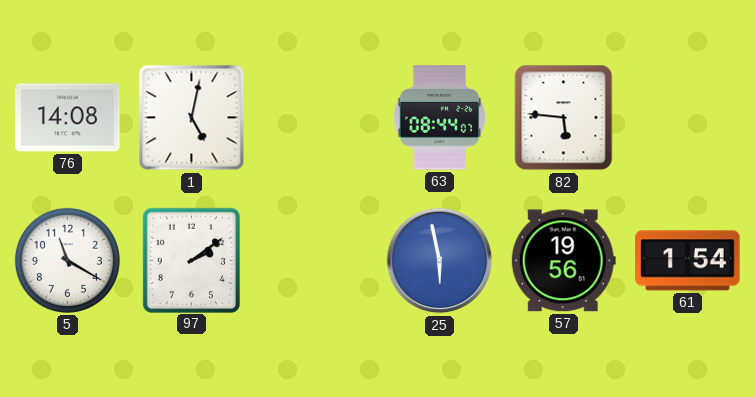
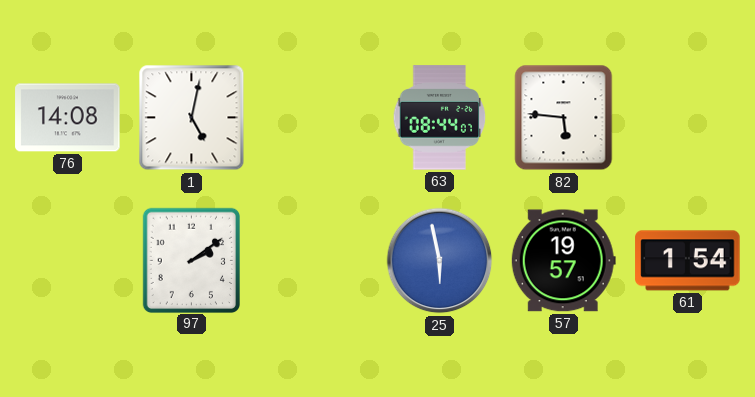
5: 11:20 -> none (67, 260)
57: 19:56 -> 19:57 (563, 261)
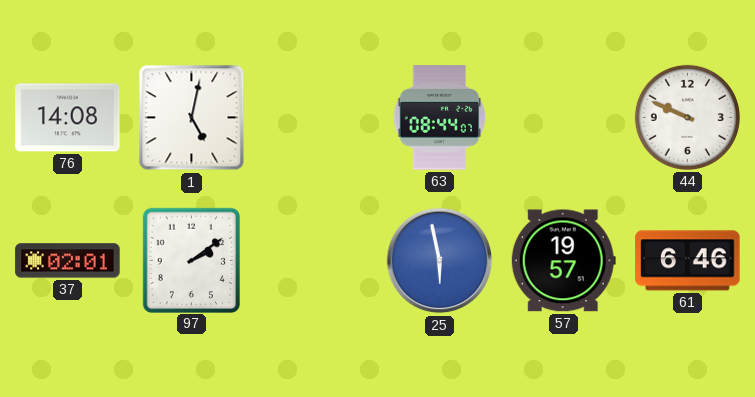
82: 5:46 -> none (564, 118)
44: none -> 9:49 (687, 117)
37: none -> 02:01 (68, 261)
61: 1:54 -> 6:46 (688, 261)
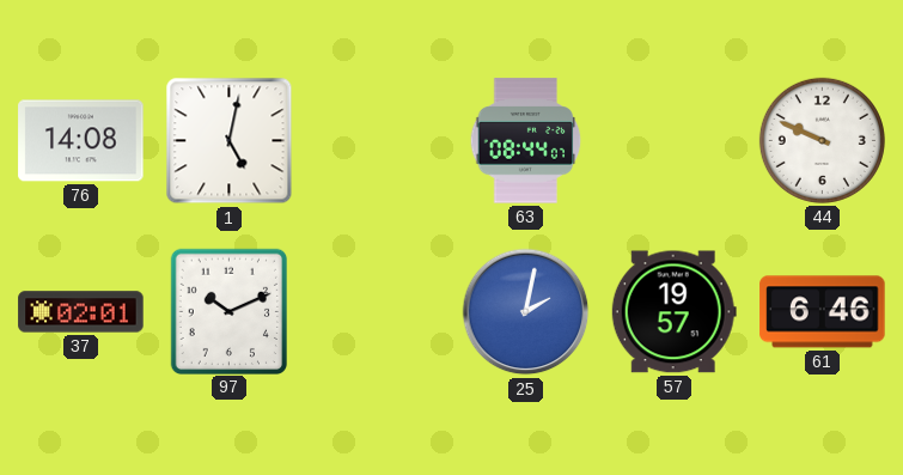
97: 2:09 -> 10:11 (228, 311)
25: 5:58 -> 2:02 (526, 312)
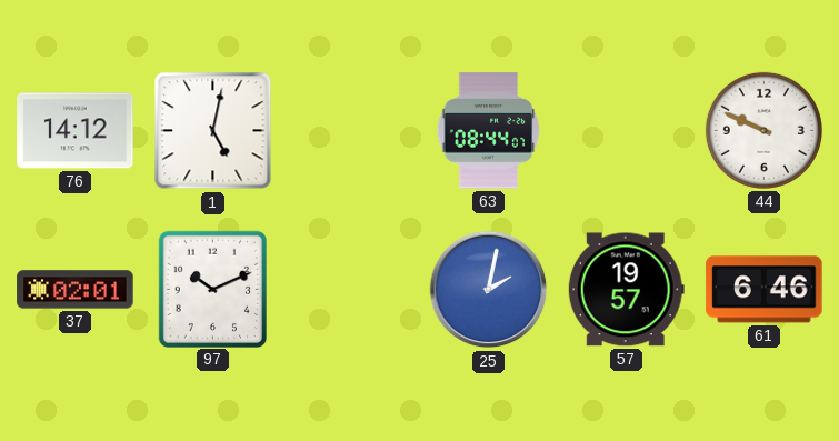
76: 14:08 -> 14:12 (76, 131)
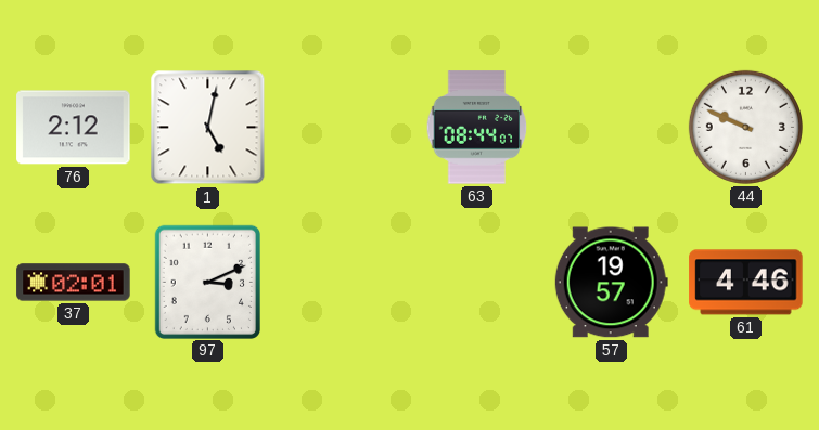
76: 14:12 -> 2:12 (74, 128)
97: 10:11 -> 3:11 (207, 282)
25: 2:02 -> none (489, 290)
61: 6:46 -> 4:46 (746, 283)
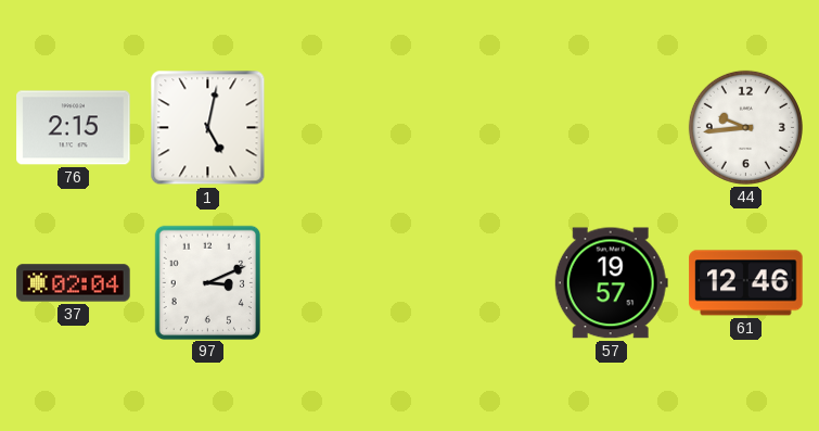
76: 2:12 -> 2:15 (74, 128)
63: 08:44 -> none (477, 128)
44: 9:49 -> 9:44 (745, 127)
37: 02:01 -> 02:04 (74, 283)
61: 4:46 -> 12:46 (746, 283)
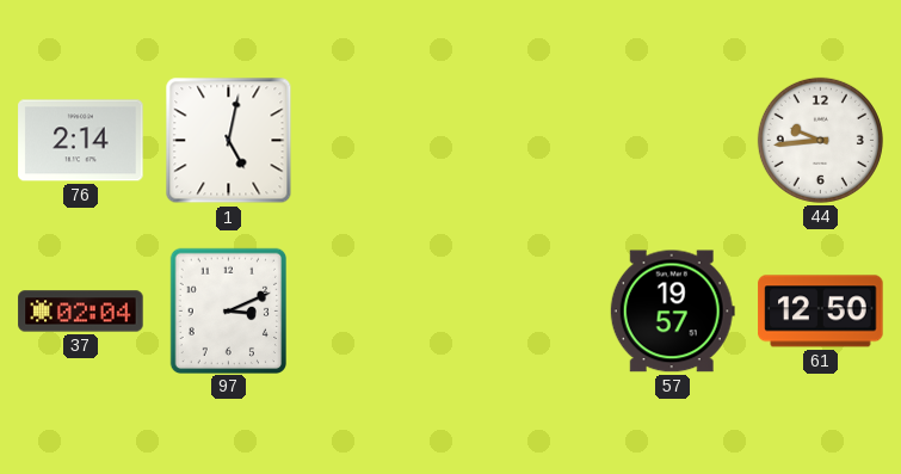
76: 2:15 -> 2:14 (81, 141)
61: 12:46 -> 12:50 (821, 312)
